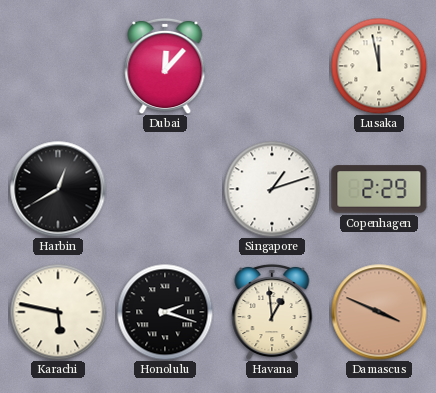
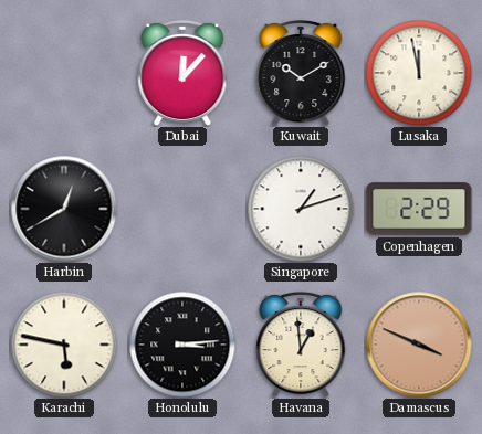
Kuwait: none -> 10:10 (301, 73)
Honolulu: 2:18 -> 3:14 (182, 345)
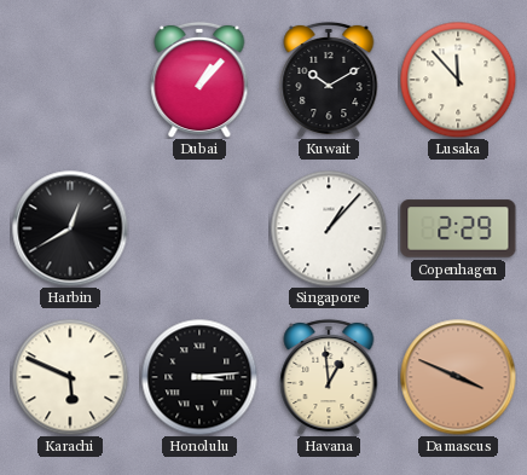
Dubai: 12:07 -> 1:07 (199, 80)
Lusaka: 11:58 -> 11:53 (458, 80)
Singapore: 1:12 -> 1:07 (329, 228)
Karachi: 5:47 -> 5:49 (70, 377)
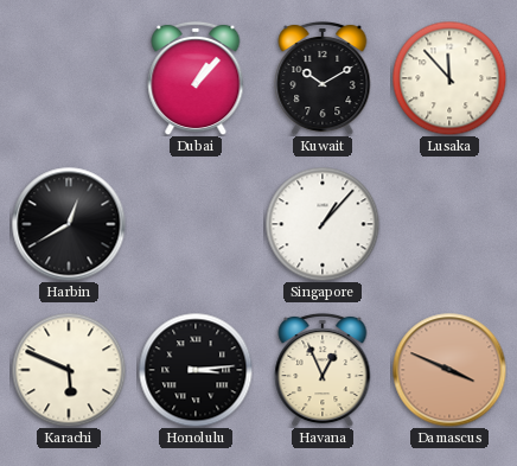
Copenhagen: 2:29 -> none (458, 228)
Havana: 12:59 -> 12:56 (323, 370)
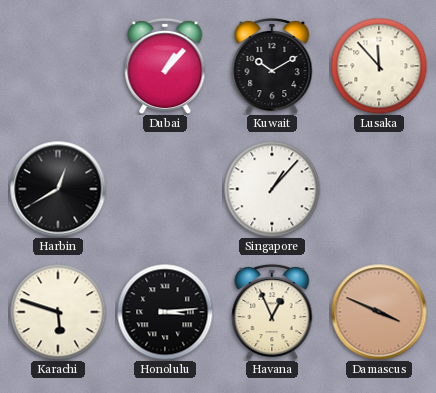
Karachi: 5:49 -> 5:48 (58, 312)
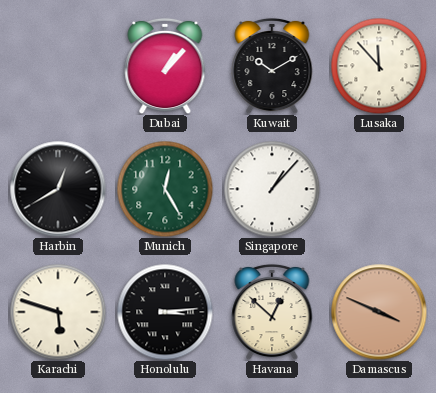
Munich: none -> 12:25 (165, 189)
Havana: 12:56 -> 12:52 (272, 312)
